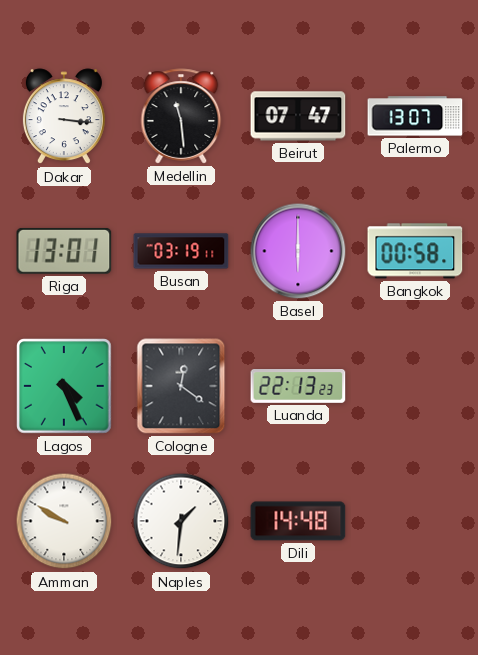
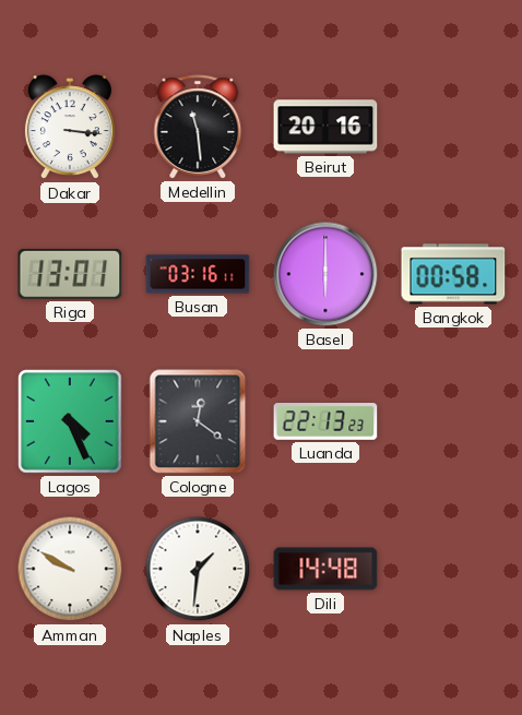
Beirut: 07:47 -> 20:16 (325, 127)
Palermo: 13:07 -> none (415, 116)
Busan: 03:19 -> 03:16 (198, 274)
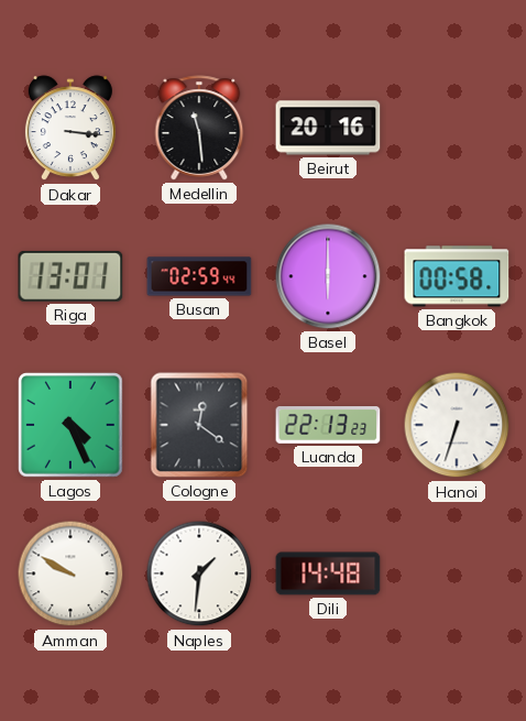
Busan: 03:16 -> 02:59 (199, 276)
Hanoi: none -> 6:33 (457, 425)
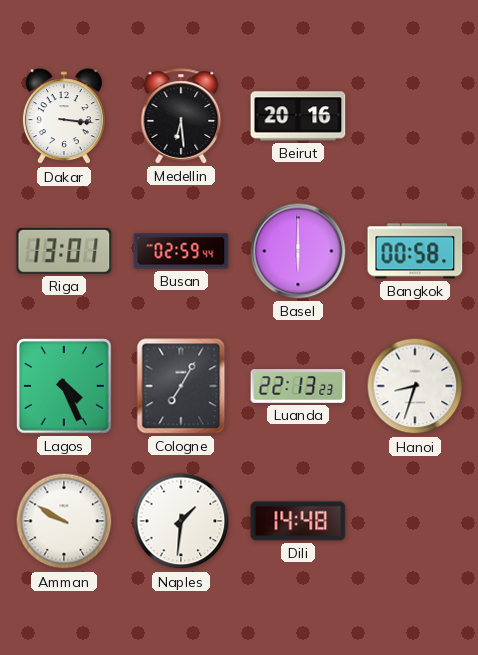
Medellin: 11:29 -> 6:29 (181, 116)
Cologne: 12:21 -> 7:05 (181, 386)
Hanoi: 6:33 -> 8:33 (415, 386)
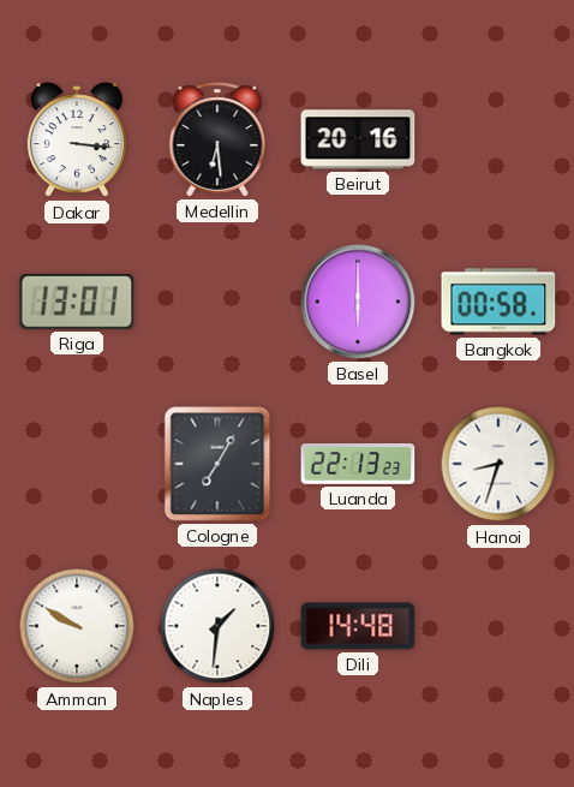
Busan: 02:59 -> none (181, 251)
Lagos: 4:26 -> none (64, 386)
